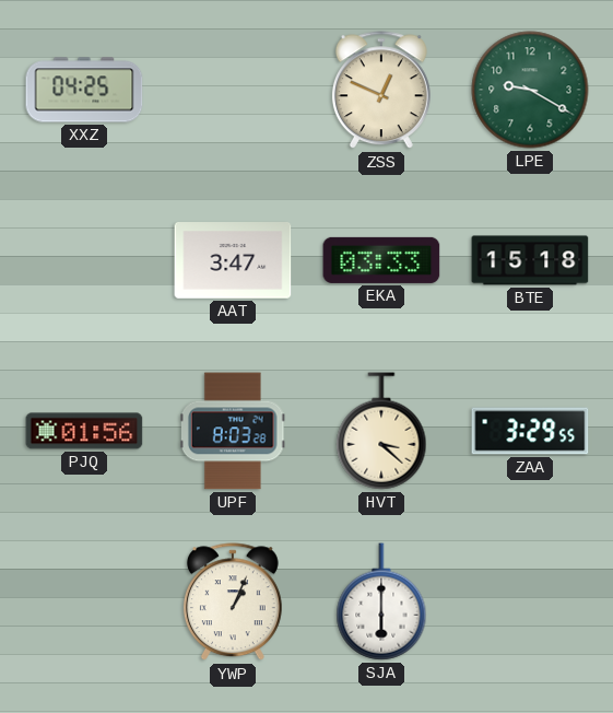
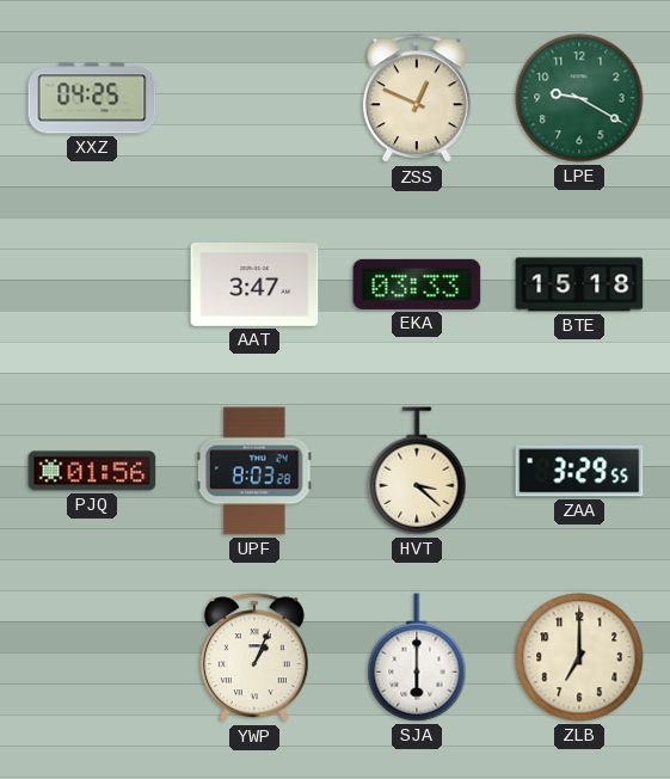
ZLB: none -> 7:00 (579, 657)
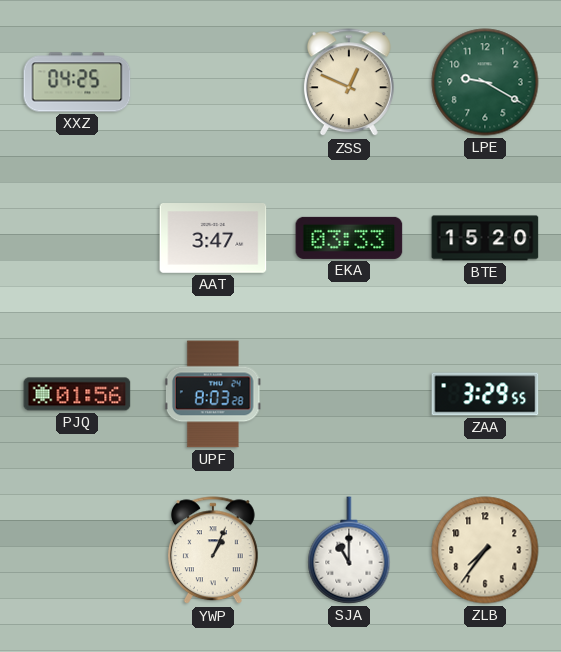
BTE: 15:18 -> 15:20 (485, 238)
HVT: 3:22 -> none (417, 471)
SJA: 6:00 -> 11:00 (349, 550)
ZLB: 7:00 -> 7:36 (485, 550)
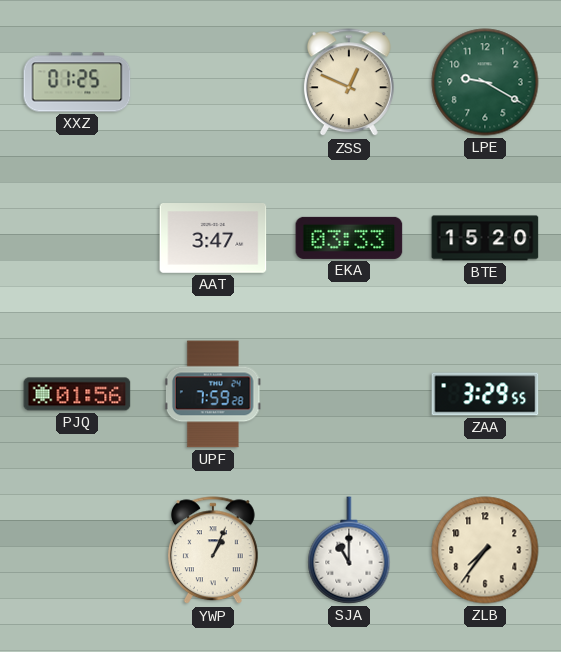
XXZ: 04:25 -> 01:25 (77, 82)
UPF: 8:03 -> 7:59 (213, 394)
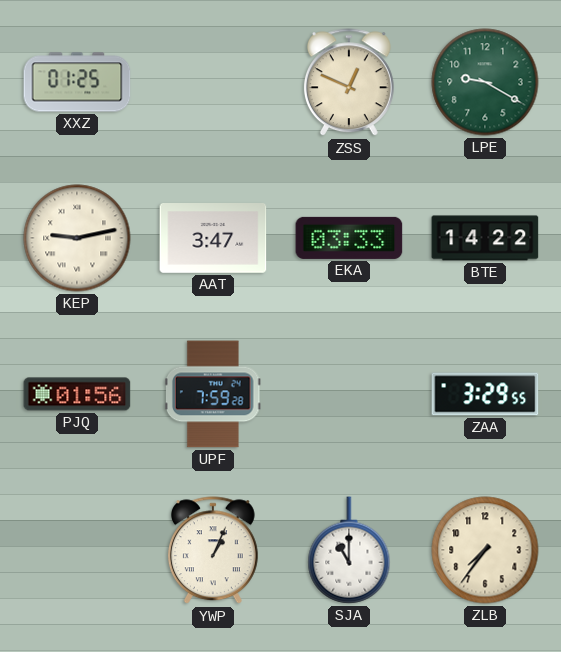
KEP: none -> 9:13 (77, 238)
BTE: 15:20 -> 14:22 (485, 238)
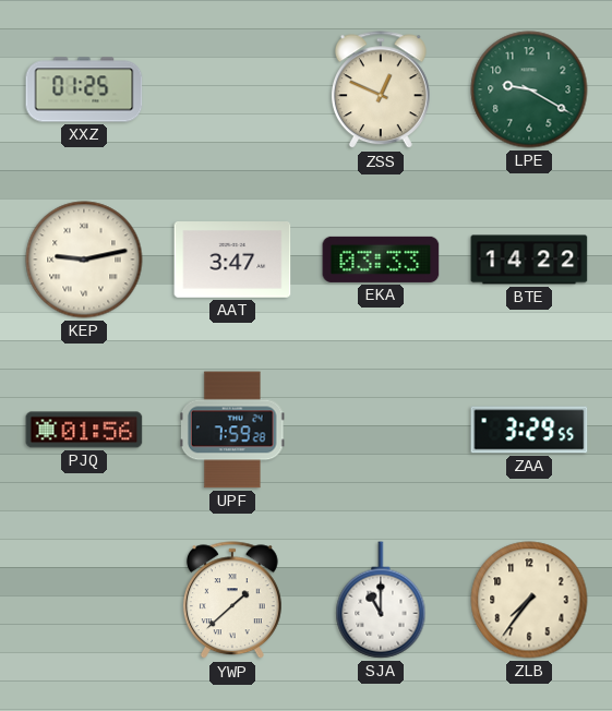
YWP: 1:04 -> 1:38 (232, 601)
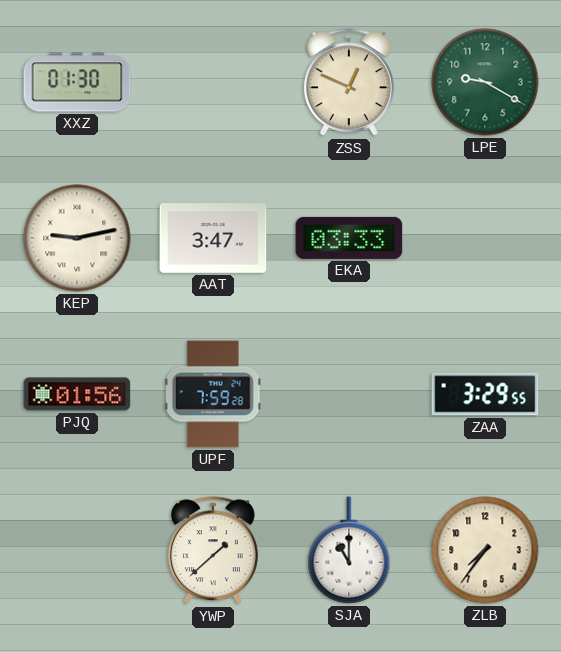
XXZ: 01:25 -> 01:30 (77, 82)
BTE: 14:22 -> none (529, 260)
